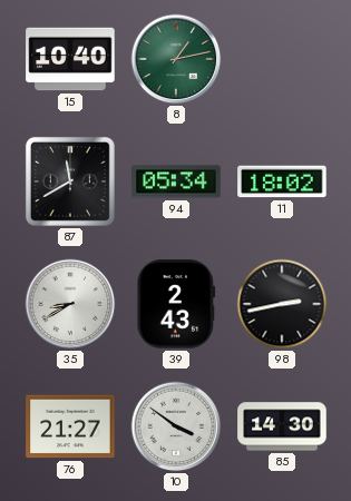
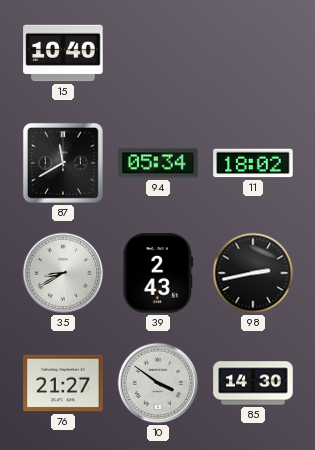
8: 1:13 -> none (176, 59)
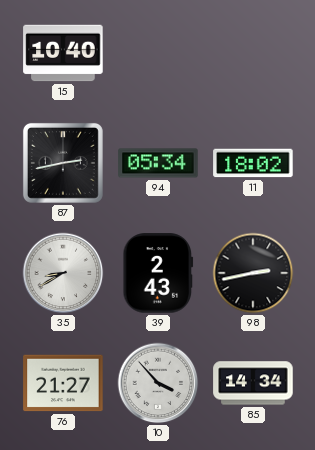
87: 11:40 -> 2:43 (63, 163)
10: 3:51 -> 3:53 (158, 383)
85: 14:30 -> 14:34 (253, 383)
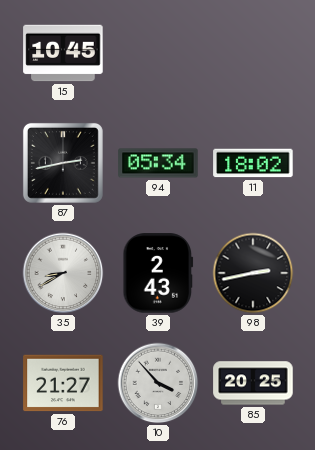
15: 10:40 -> 10:45 (63, 53)
85: 14:34 -> 20:25 (253, 383)
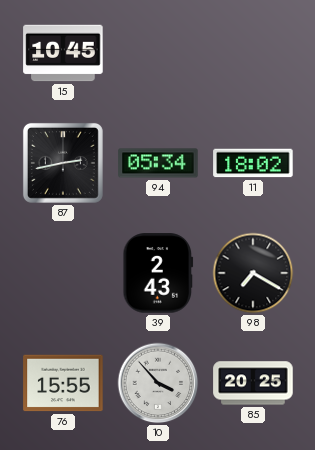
35: 8:40 -> none (63, 273)
98: 2:43 -> 7:20 (253, 273)
76: 21:27 -> 15:55 (63, 383)
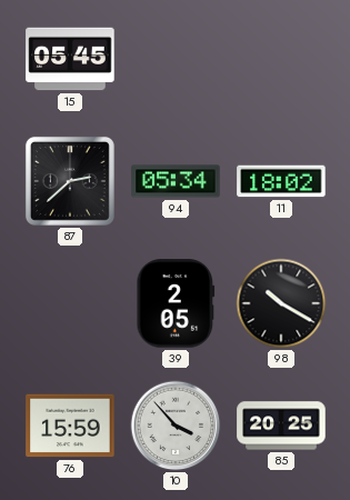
15: 10:45 -> 05:45 (70, 59)
87: 2:43 -> 2:38 (70, 181)
39: 2:43 -> 2:05 (176, 303)
98: 7:20 -> 10:20 (281, 303)
76: 15:55 -> 15:59 (70, 426)
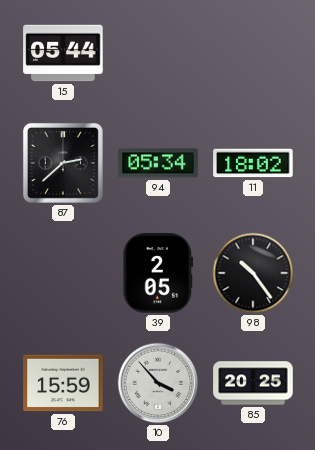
15: 05:45 -> 05:44 (63, 53)
98: 10:20 -> 10:24 (253, 273)
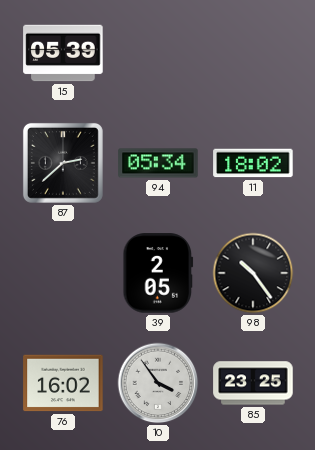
15: 05:44 -> 05:39 (63, 53)
76: 15:59 -> 16:02 (63, 383)
10: 3:53 -> 3:54 (158, 383)
85: 20:25 -> 23:25 (253, 383)
